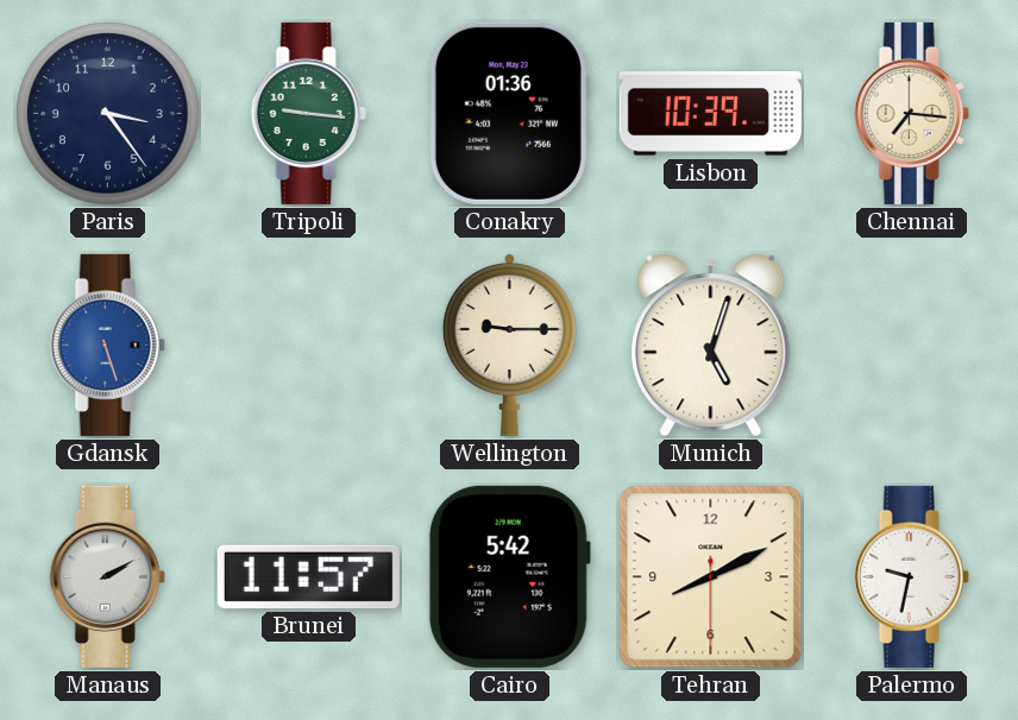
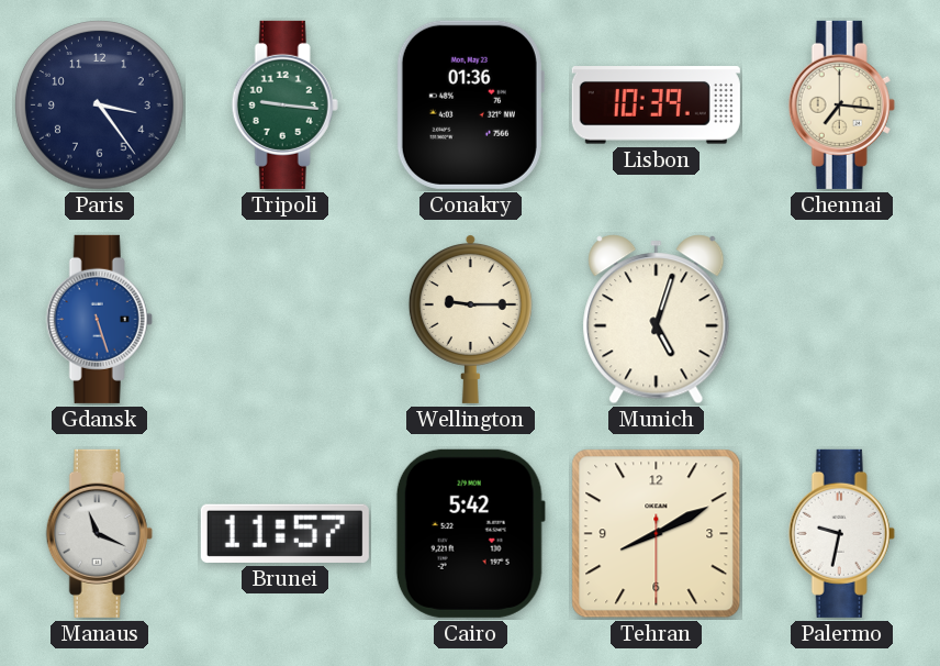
Manaus: 2:10 -> 11:19 (99, 533)
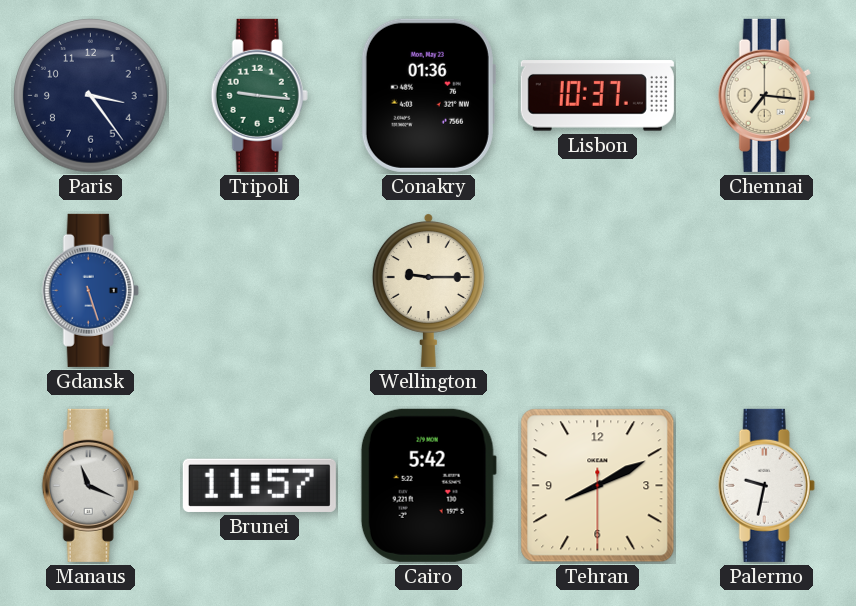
Lisbon: 10:39 -> 10:37 (597, 96)
Munich: 5:03 -> none (657, 320)
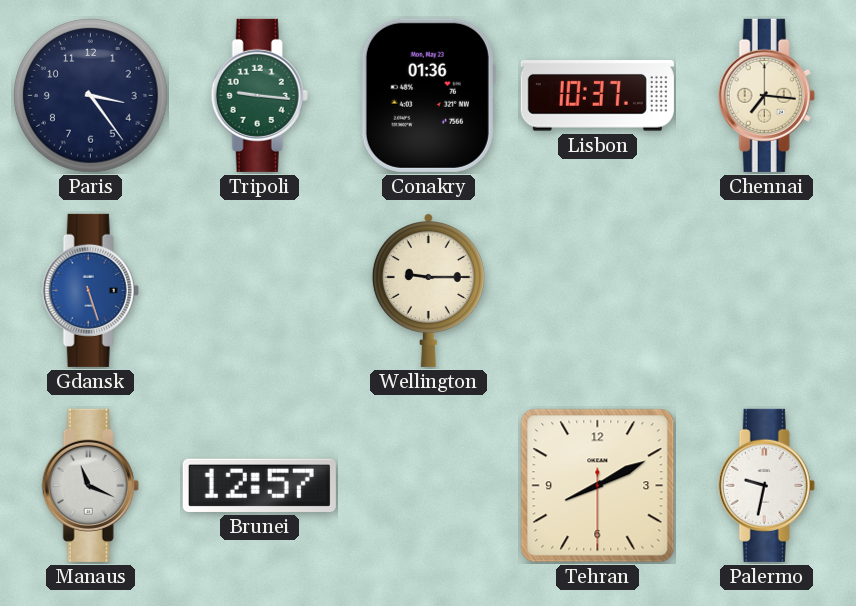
Brunei: 11:57 -> 12:57 (259, 485)
Cairo: 5:42 -> none (428, 485)
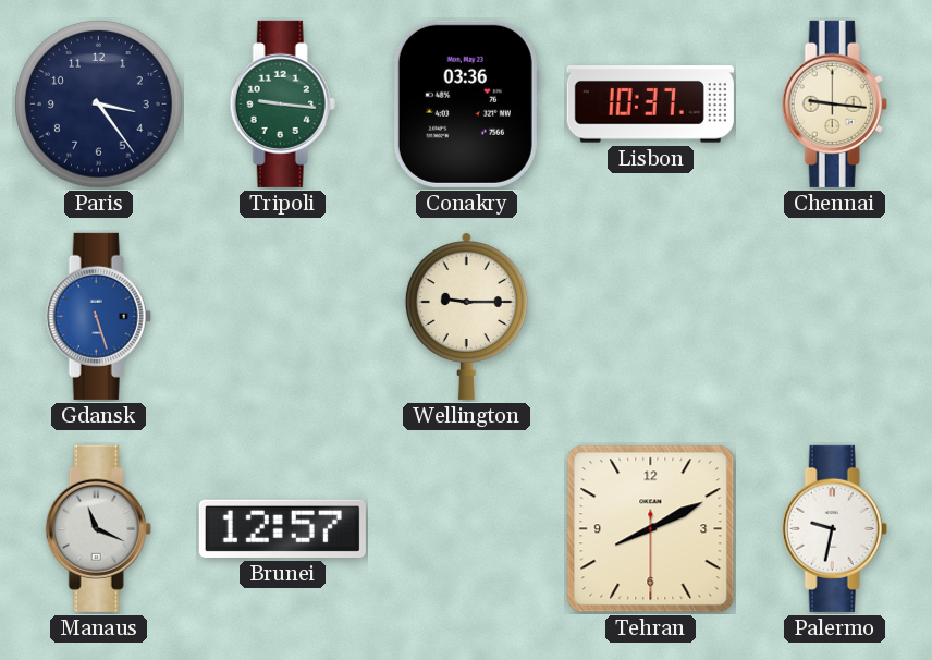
Conakry: 01:36 -> 03:36 (466, 103)
Chennai: 7:16 -> 9:16 (834, 103)
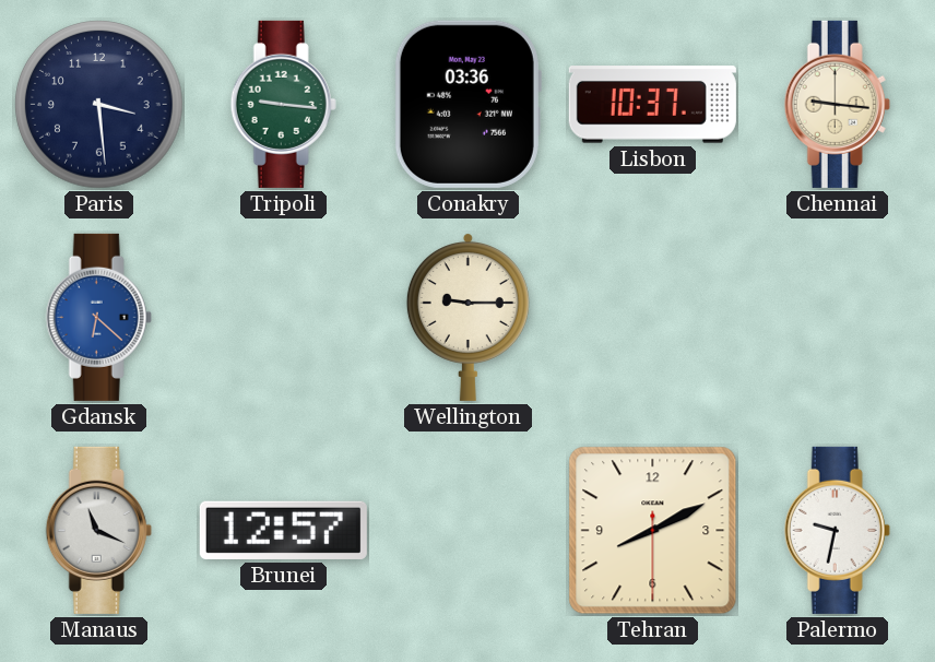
Paris: 3:24 -> 3:29 (99, 105)
Gdansk: 5:27 -> 6:22 (98, 317)
